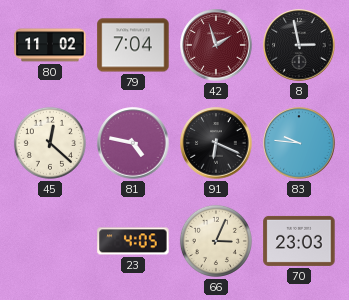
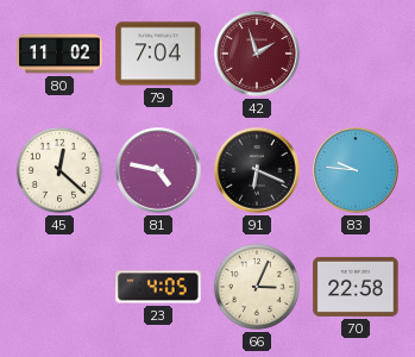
8: 2:58 -> none (299, 45)
70: 23:03 -> 22:58 (356, 287)
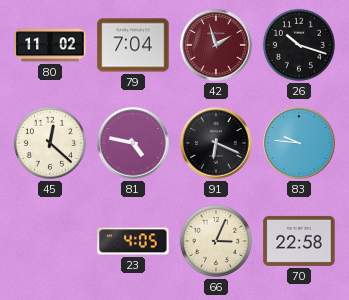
26: none -> 10:18 (299, 45)
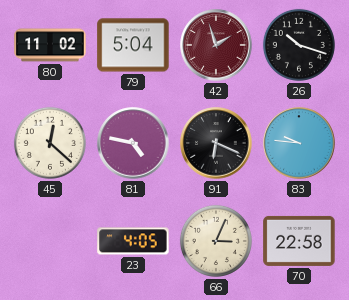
79: 7:04 -> 5:04 (133, 45)
